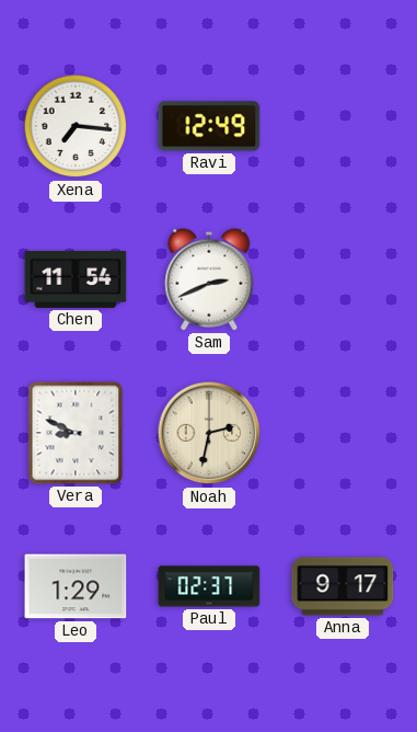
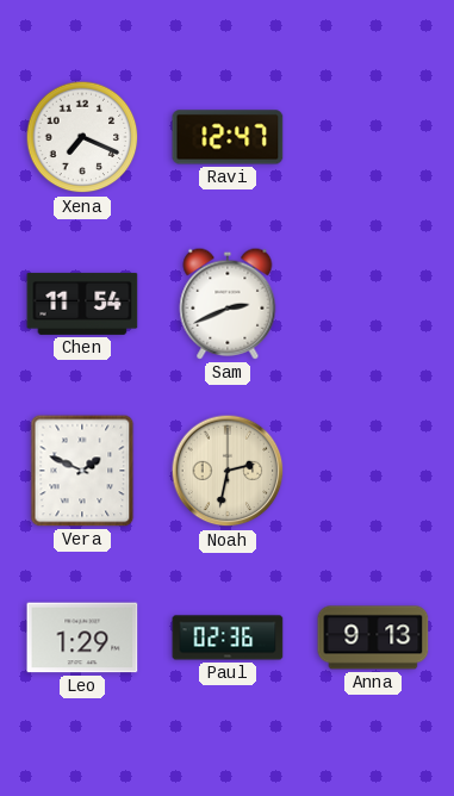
Xena: 7:16 -> 7:19 (82, 137)
Ravi: 12:49 -> 12:47 (228, 137)
Vera: 8:49 -> 1:49 (82, 471)
Paul: 02:37 -> 02:36 (228, 638)
Anna: 9:17 -> 9:13 (373, 638)
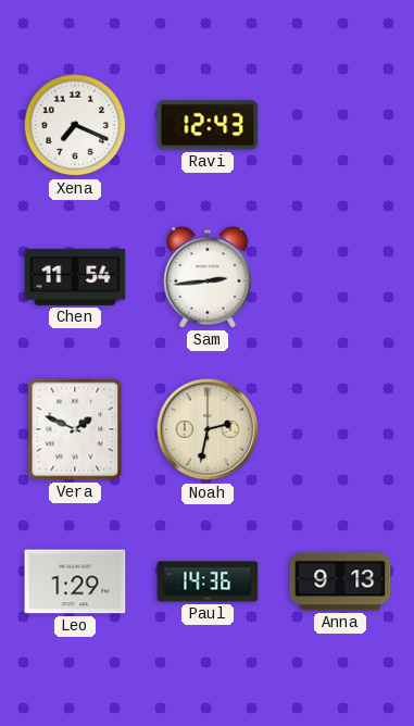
Ravi: 12:47 -> 12:43 (208, 125)
Sam: 2:41 -> 2:44 (208, 277)
Paul: 02:36 -> 14:36 (208, 581)
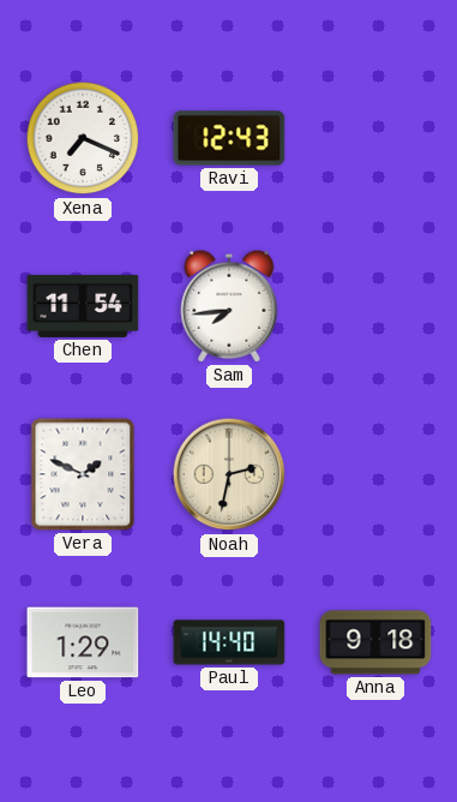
Sam: 2:44 -> 7:44 (229, 306)
Paul: 14:36 -> 14:40 (229, 642)
Anna: 9:13 -> 9:18 (375, 642)
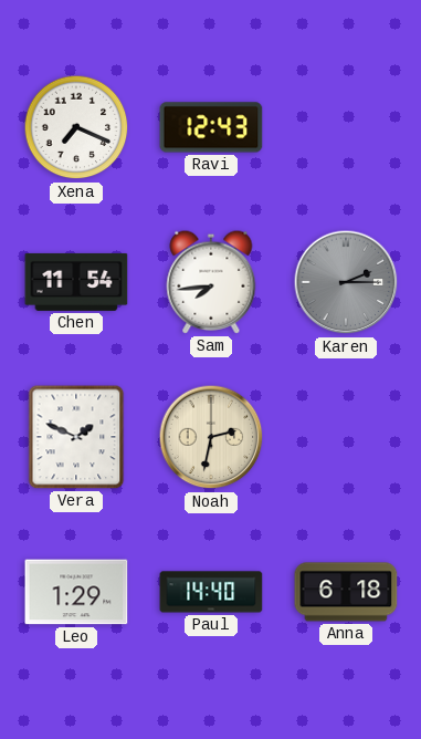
Karen: none -> 2:15 (346, 282)
Anna: 9:18 -> 6:18 (346, 592)
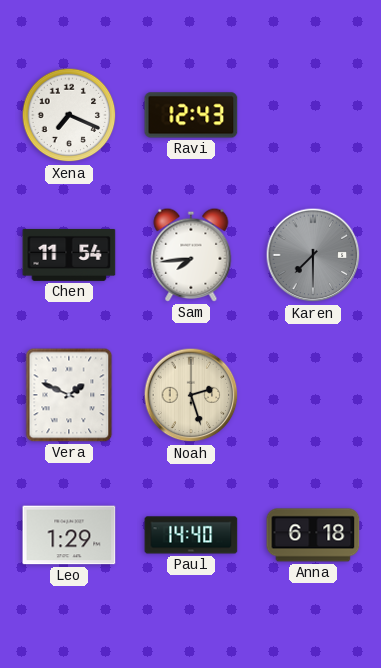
Karen: 2:15 -> 7:30 (313, 255)
Noah: 2:32 -> 2:27 (191, 395)
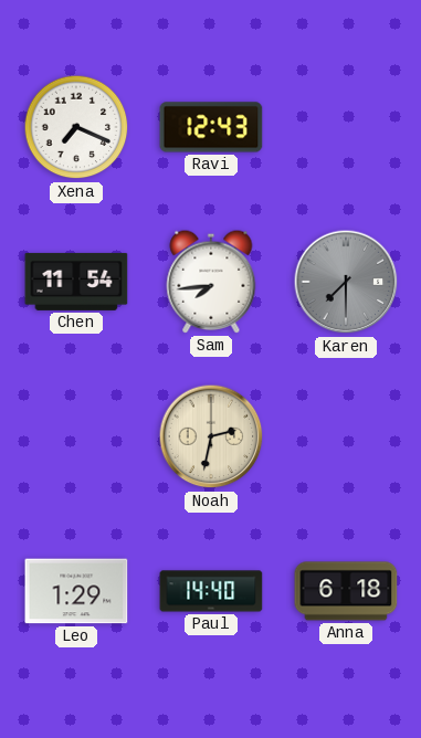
Vera: 1:49 -> none (69, 395)
Noah: 2:27 -> 2:32 (211, 436)
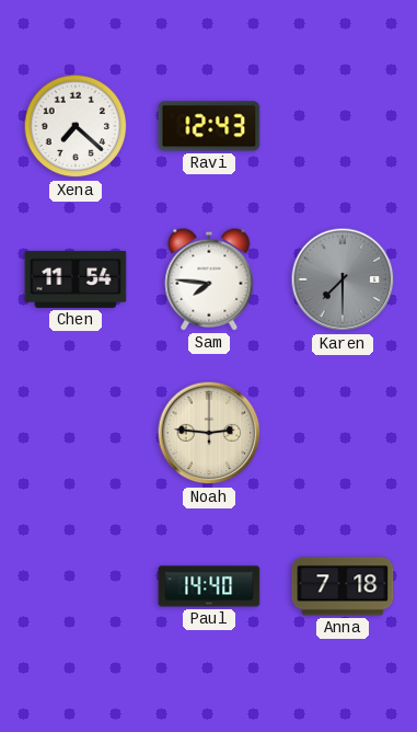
Xena: 7:19 -> 7:22 (76, 126)
Sam: 7:44 -> 7:46 (209, 279)
Noah: 2:32 -> 2:46 (209, 433)
Leo: 1:29 -> none (76, 591)
Anna: 6:18 -> 7:18 (343, 586)
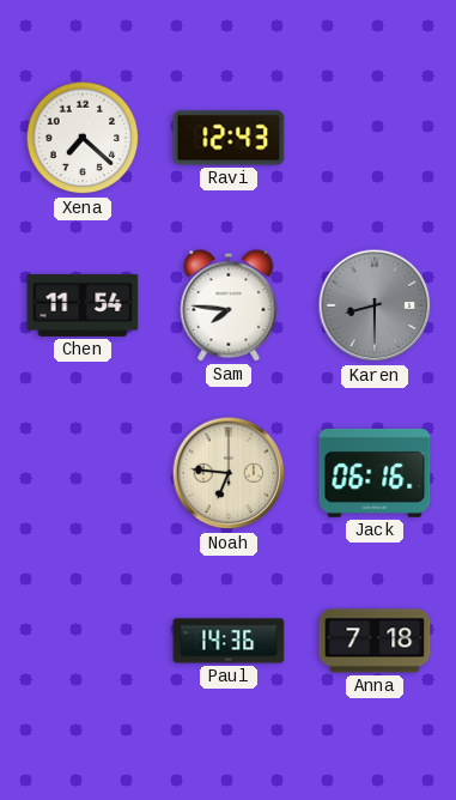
Karen: 7:30 -> 8:30 (375, 305)
Noah: 2:46 -> 6:46 (229, 473)
Jack: none -> 06:16 (375, 473)
Paul: 14:40 -> 14:36 (229, 641)
